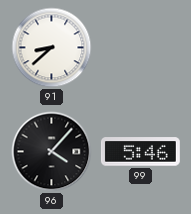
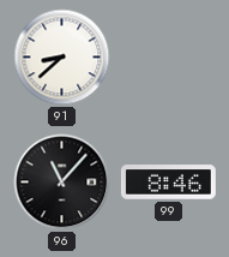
96: 4:07 -> 11:07 (62, 183)
99: 5:46 -> 8:46 (168, 183)
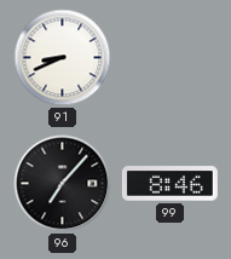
91: 8:38 -> 8:41 (63, 58)
96: 11:07 -> 7:07 (63, 184)
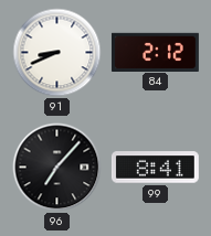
84: none -> 2:12 (155, 52)
99: 8:46 -> 8:41 (155, 168)
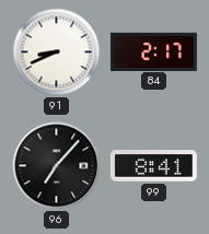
84: 2:12 -> 2:17 (153, 51)
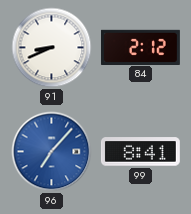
84: 2:17 -> 2:12 (140, 47)
96 dial: black -> blue (52, 152)
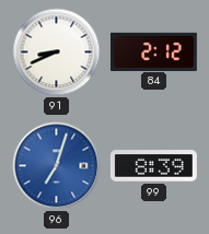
96: 7:07 -> 7:03 (57, 166)
99: 8:41 -> 8:39 (153, 166)
